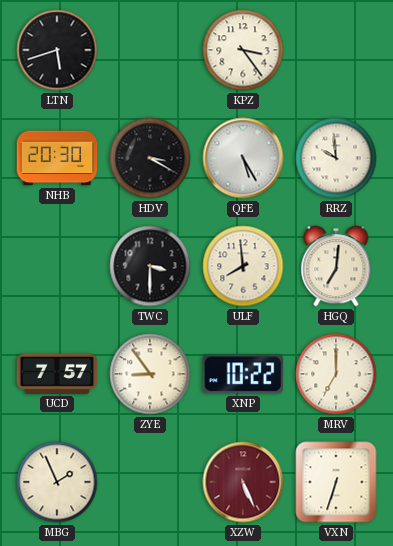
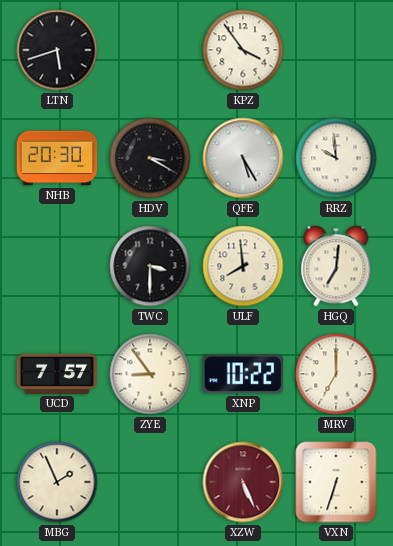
KPZ: 3:24 -> 3:54 (243, 50)
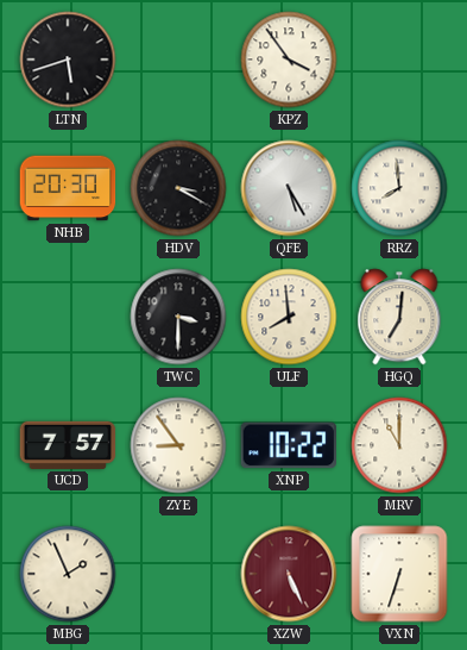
RRZ: 9:59 -> 7:59 (399, 188)
MRV: 7:00 -> 11:00 (399, 445)
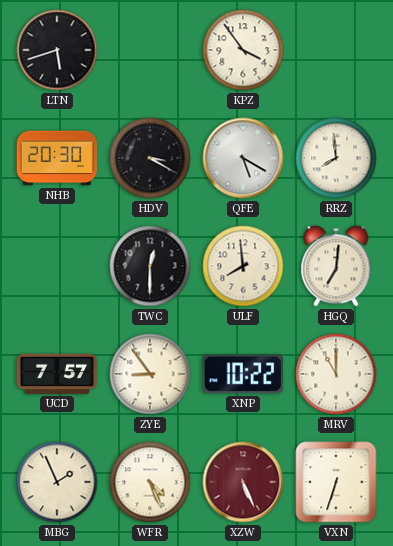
QFE: 5:25 -> 5:20 (243, 158)
TWC: 3:30 -> 12:30 (150, 266)
WFR: none -> 4:26 (150, 482)
